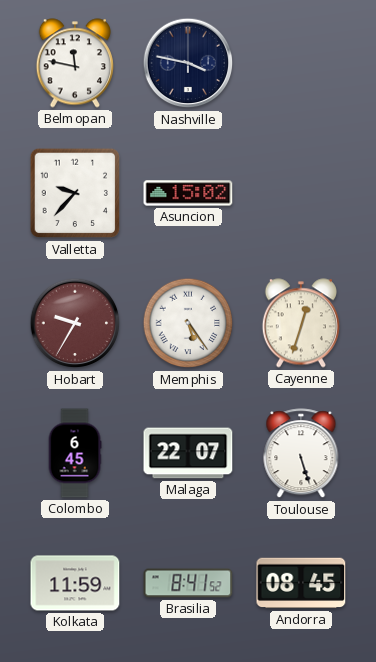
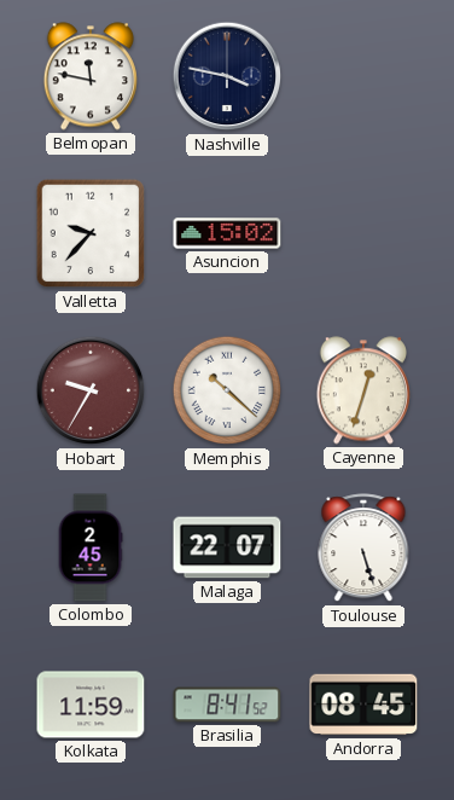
Memphis: 5:24 -> 10:22 (227, 390)
Colombo: 6:45 -> 2:45 (91, 547)
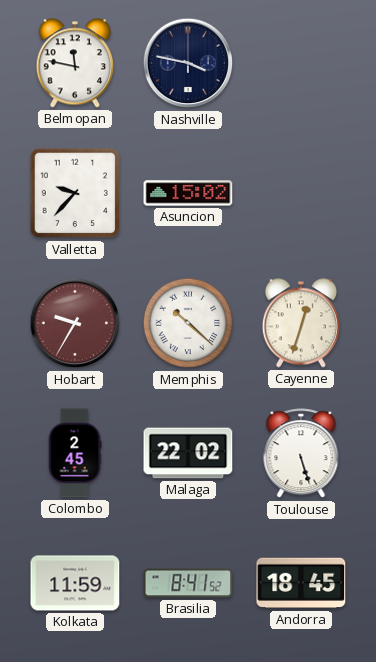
Malaga: 22:07 -> 22:02 (188, 453)
Andorra: 08:45 -> 18:45 (301, 583)
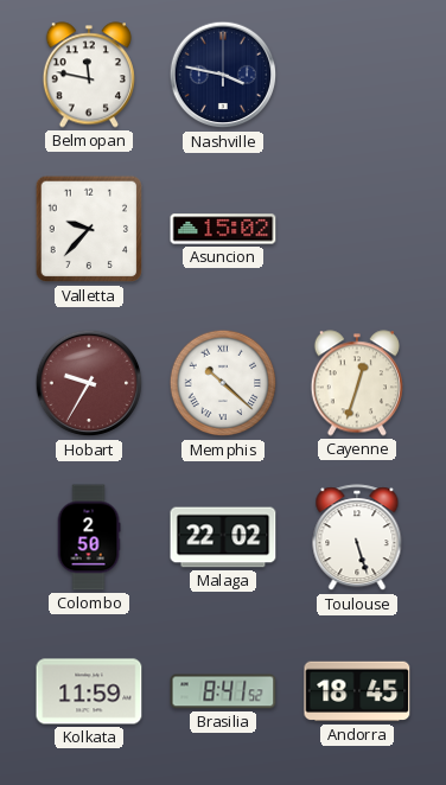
Colombo: 2:45 -> 2:50 (89, 537)
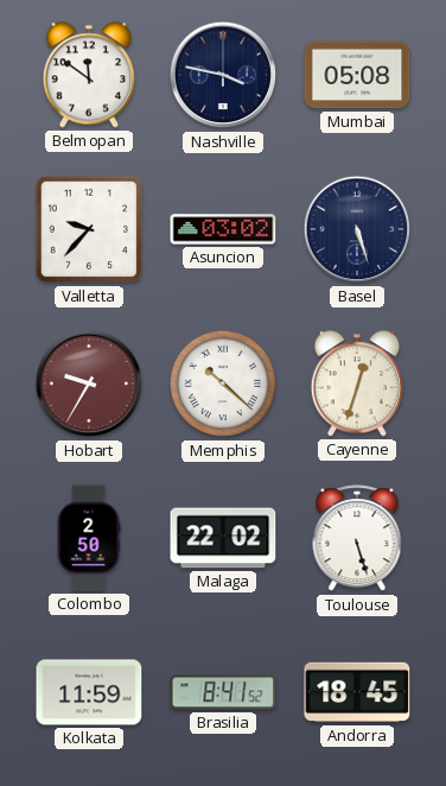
Belmopan: 11:47 -> 11:51 (89, 75)
Mumbai: none -> 05:08 (357, 75)
Asuncion: 15:02 -> 03:02 (223, 229)
Basel: none -> 5:27 (357, 229)
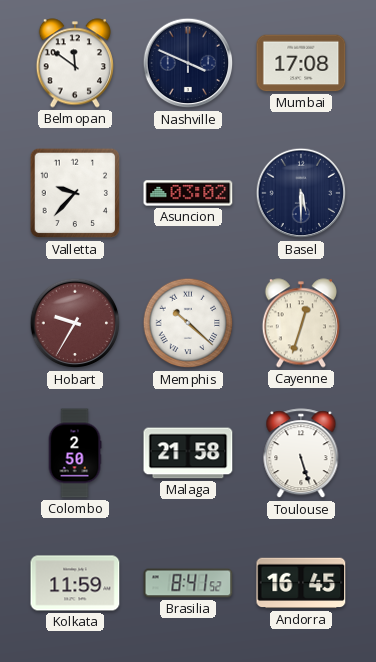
Nashville: 3:47 -> 3:49 (188, 63)
Mumbai: 05:08 -> 17:08 (301, 63)
Basel: 5:27 -> 5:30 (301, 193)
Malaga: 22:02 -> 21:58 (188, 453)
Andorra: 18:45 -> 16:45 (301, 583)
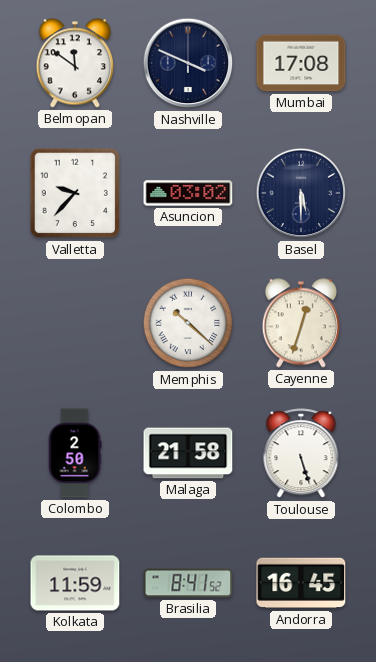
Hobart: 9:35 -> none (75, 323)
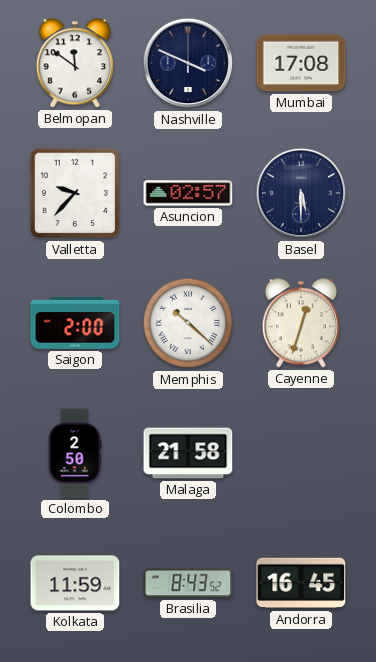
Asuncion: 03:02 -> 02:57 (188, 193)
Saigon: none -> 2:00 (75, 324)
Toulouse: 5:27 -> none (301, 454)
Brasilia: 8:41 -> 8:43 (188, 583)
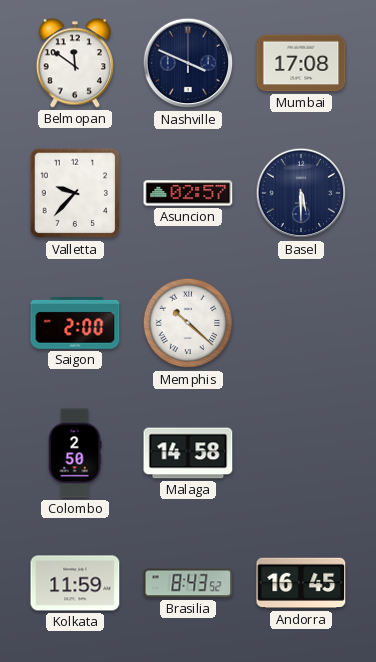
Cayenne: 12:33 -> none (301, 323)
Malaga: 21:58 -> 14:58 (188, 453)
